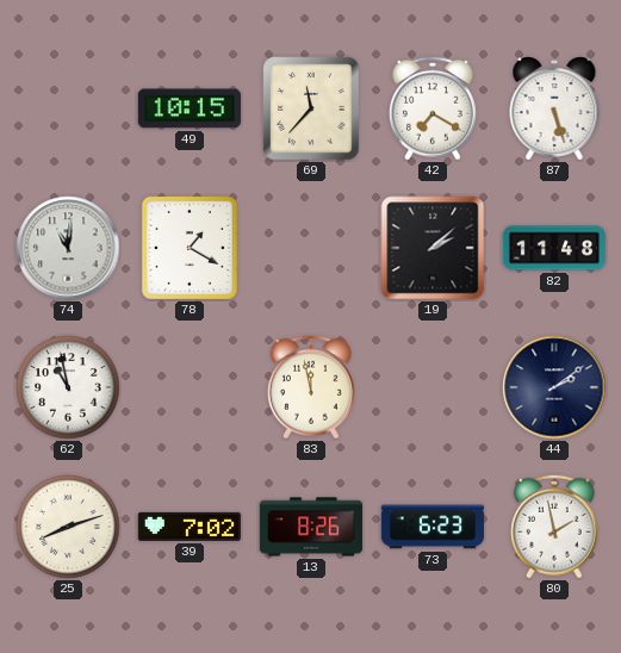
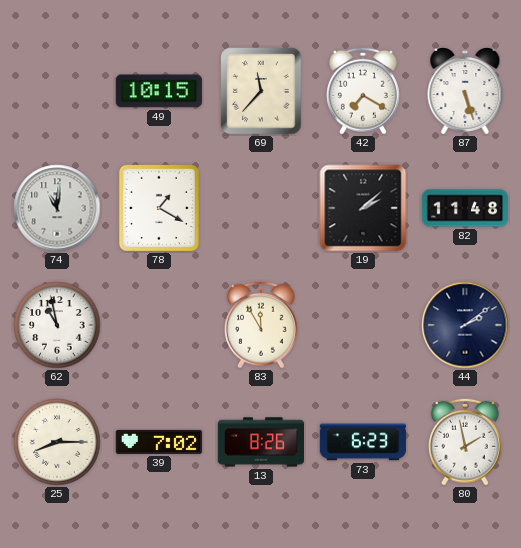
83: 11:58 -> 11:55 (261, 325)
25: 8:12 -> 8:15 (57, 442)
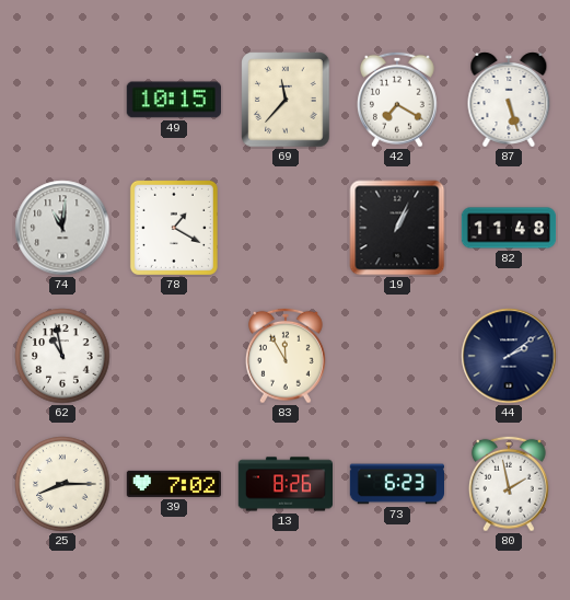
19: 2:08 -> 1:04 (397, 228)
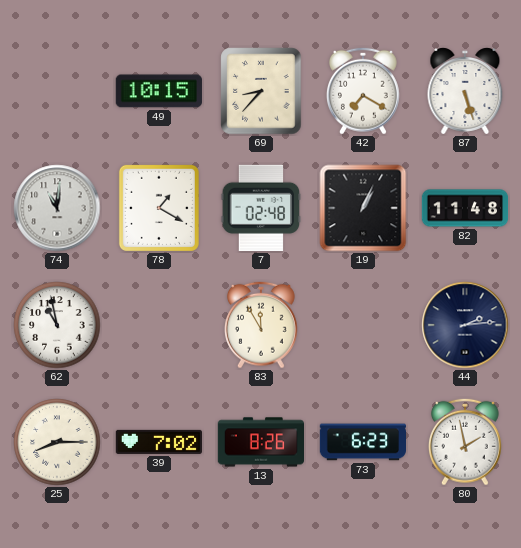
69: 11:37 -> 8:37 (261, 91)
7: none -> 02:48 (261, 208)
44: 2:09 -> 2:14 (465, 325)
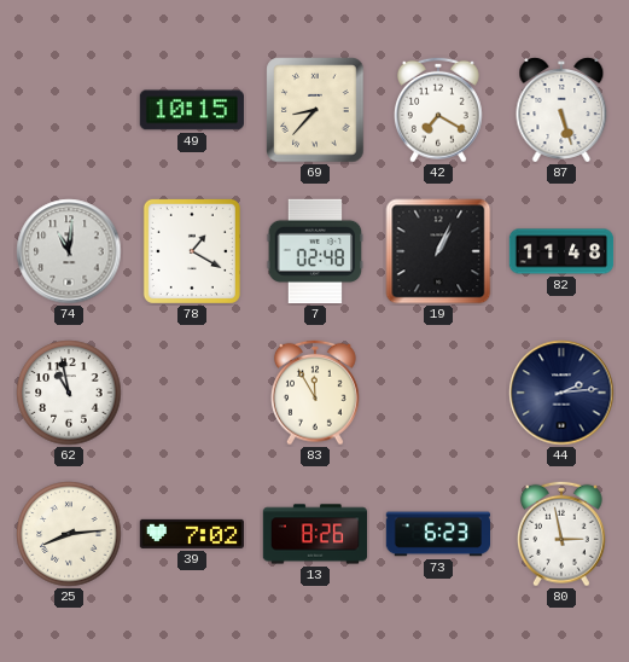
25: 8:15 -> 8:14 (69, 534)
80: 1:58 -> 2:58 (561, 534)
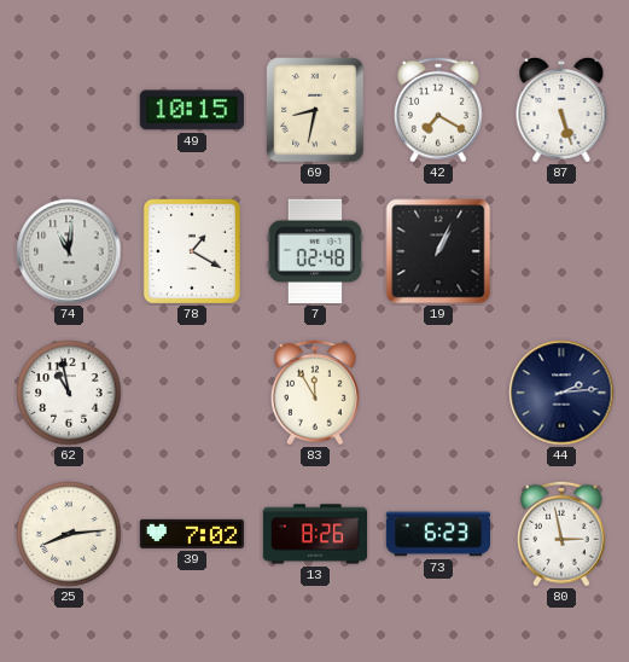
69: 8:37 -> 8:32 (315, 110)
82: 11:48 -> none (561, 251)
